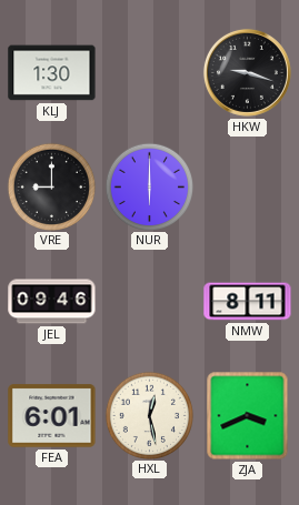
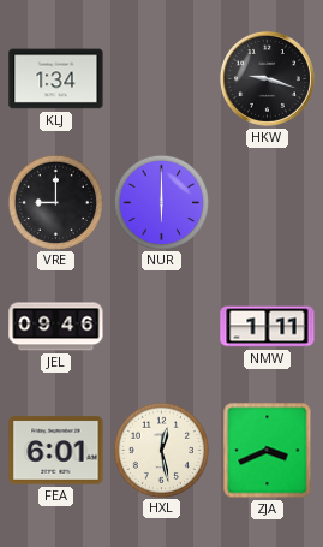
KLJ: 1:30 -> 1:34 (56, 79)
NMW: 8:11 -> 1:11 (268, 327)
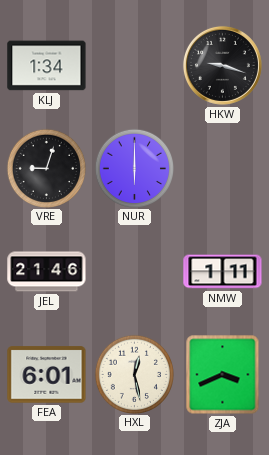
VRE: 9:00 -> 9:03 (46, 168)
JEL: 09:46 -> 21:46 (47, 272)
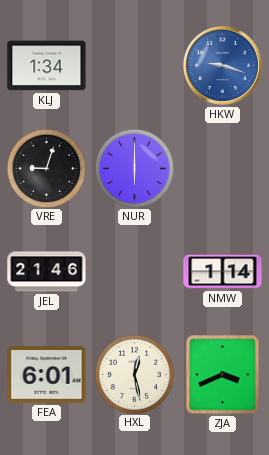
HKW dial: black -> blue (222, 65)
NMW: 1:11 -> 1:14 (223, 272)
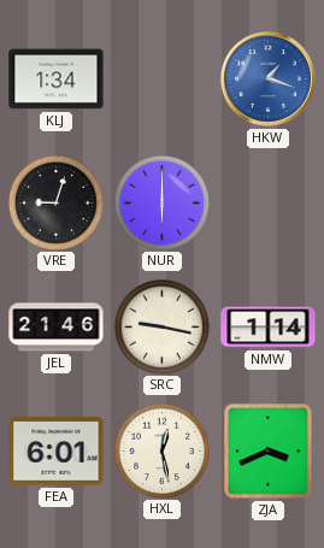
HKW: 9:18 -> 1:18 (267, 78)
SRC: none -> 9:17 (161, 326)
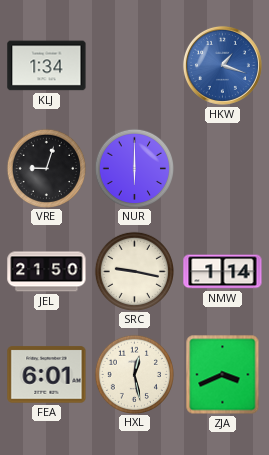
JEL: 21:46 -> 21:50 (47, 272)
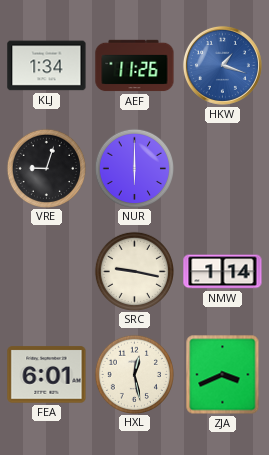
AEF: none -> 11:26 (135, 66)
JEL: 21:50 -> none (47, 272)
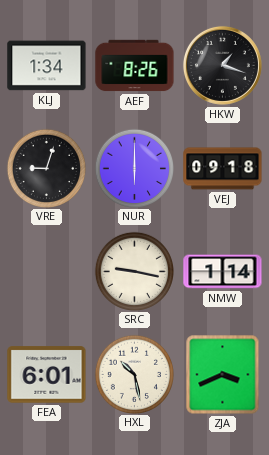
AEF: 11:26 -> 8:26 (135, 66)
HKW dial: blue -> black (222, 65)
VEJ: none -> 09:18 (223, 169)
HXL: 12:28 -> 10:28 (134, 374)
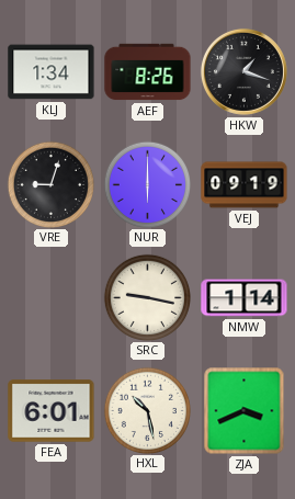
VEJ: 09:18 -> 09:19 (245, 185)
